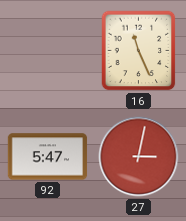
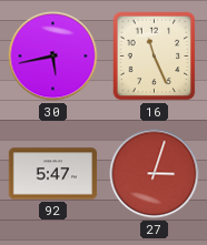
30: none -> 5:43 (53, 57)
27: 3:02 -> 3:03 (155, 174)
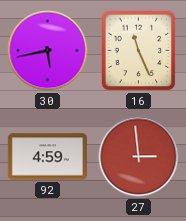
92: 5:47 -> 4:59 (48, 157)
27: 3:03 -> 2:59 (139, 157)
